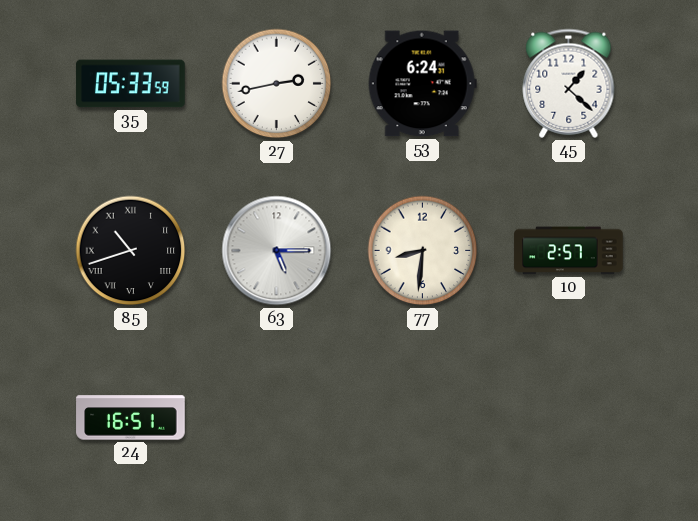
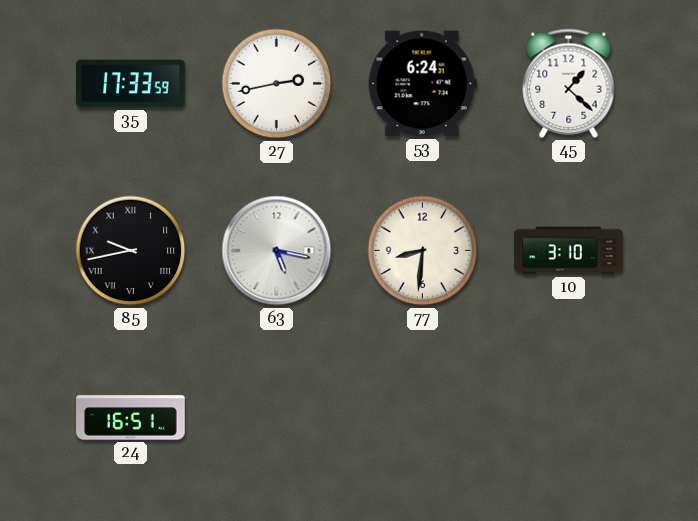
35: 05:33 -> 17:33 (131, 84)
85: 10:42 -> 9:43 (131, 251)
63: 5:15 -> 5:17 (277, 251)
10: 2:57 -> 3:10 (569, 251)
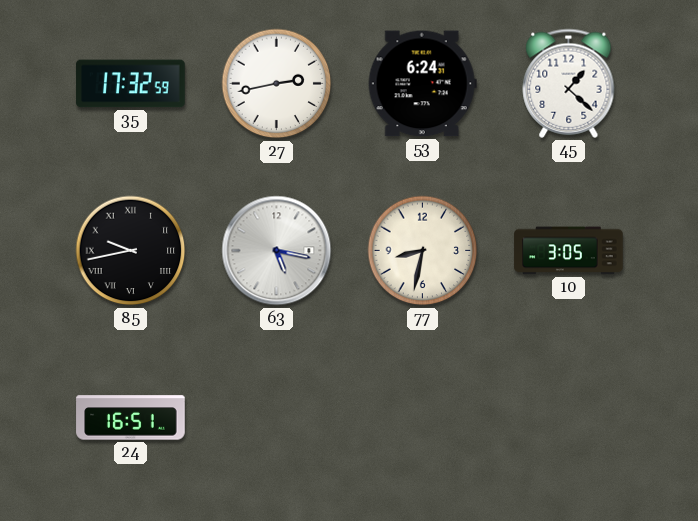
35: 17:33 -> 17:32 (131, 84)
77: 8:31 -> 8:32 (423, 251)
10: 3:10 -> 3:05 (569, 251)
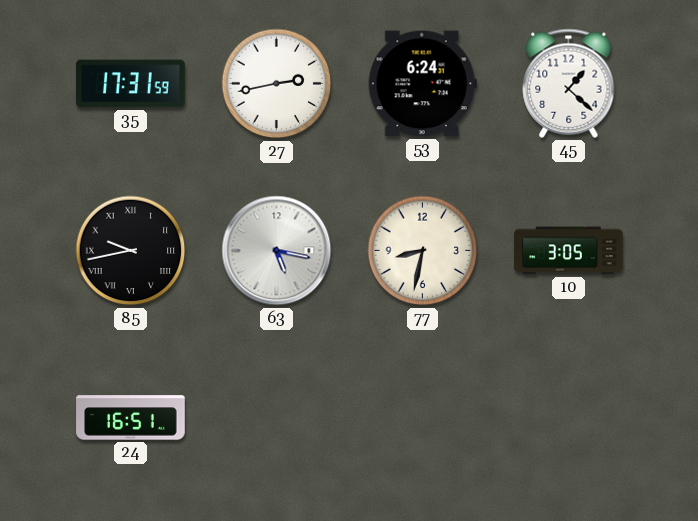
35: 17:32 -> 17:31 (131, 84)
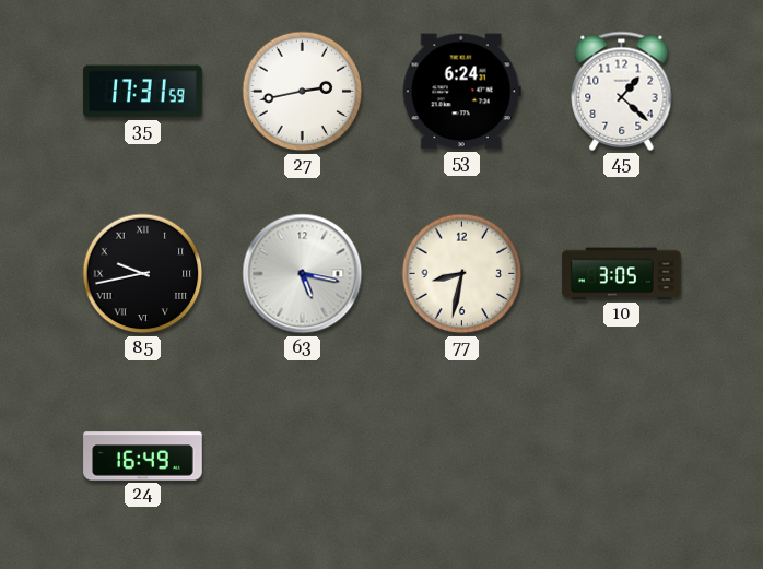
24: 16:51 -> 16:49 (143, 457)
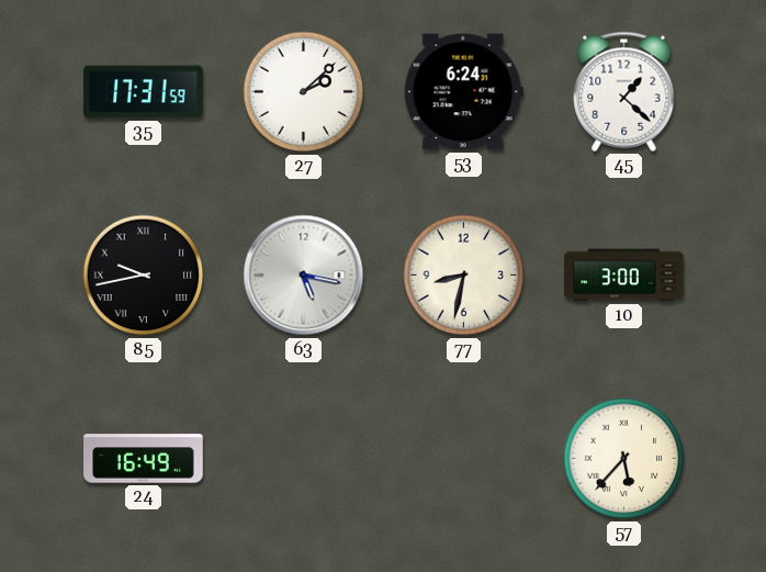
27: 2:43 -> 2:08 (304, 92)
10: 3:05 -> 3:00 (624, 276)
57: none -> 5:37 (624, 459)
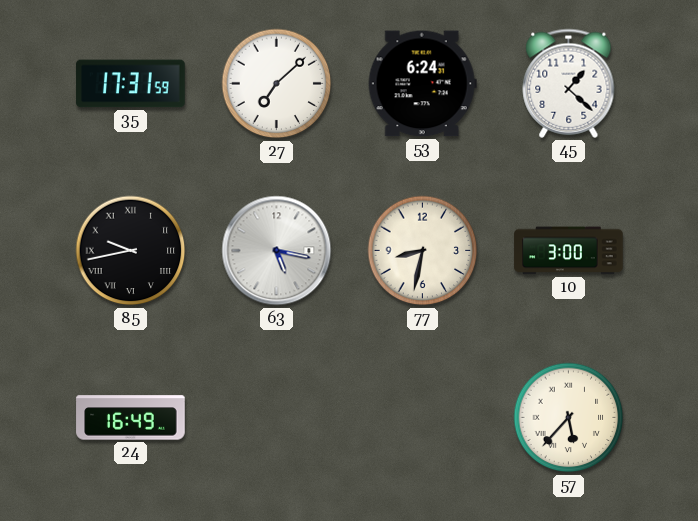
27: 2:08 -> 7:08 (277, 84)
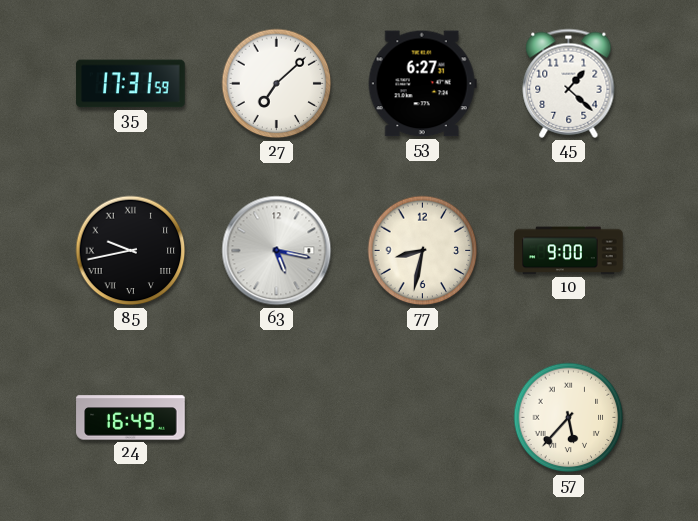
53: 6:24 -> 6:27 (422, 84)
10: 3:00 -> 9:00 (569, 251)
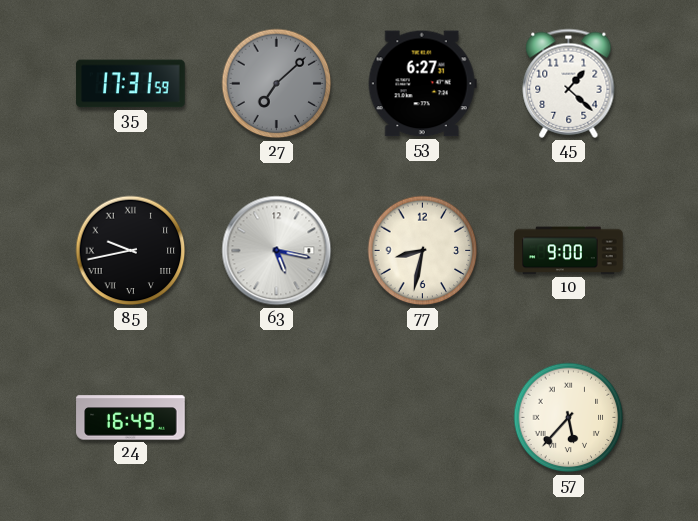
27 dial: white -> grey (277, 84)
